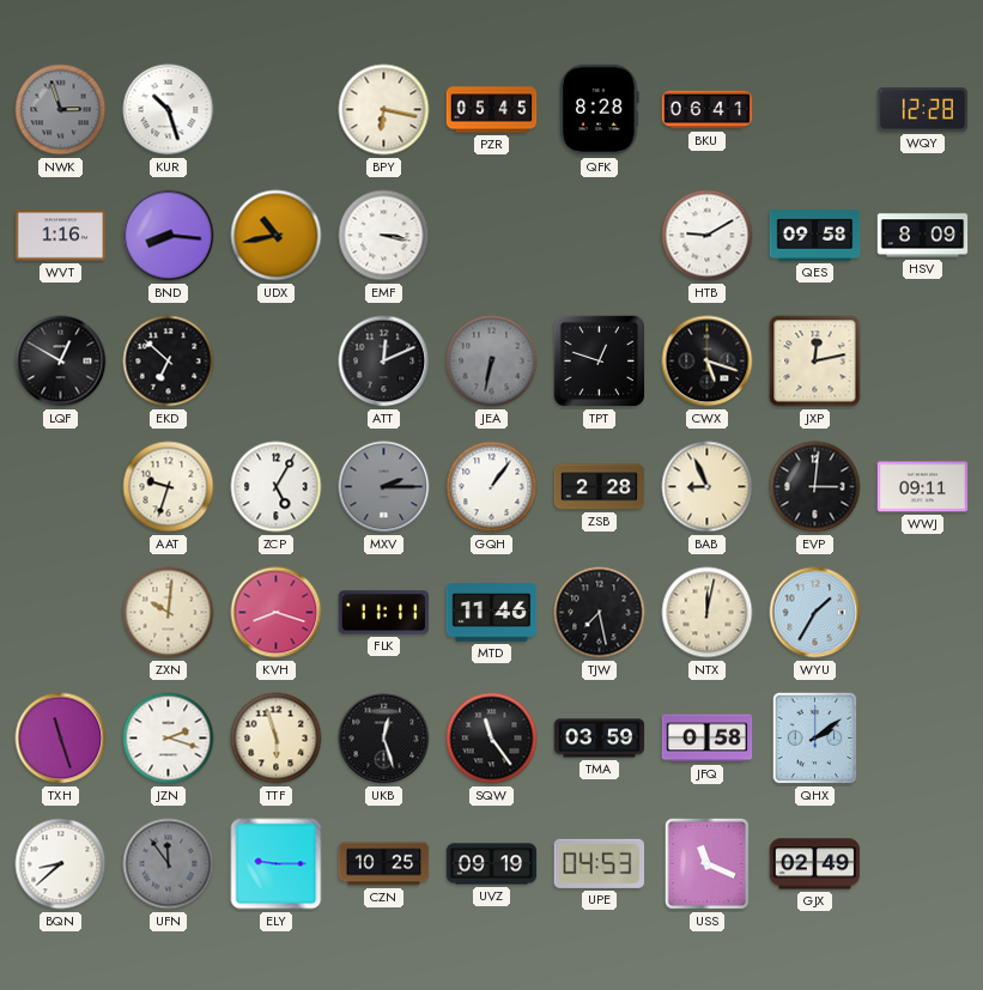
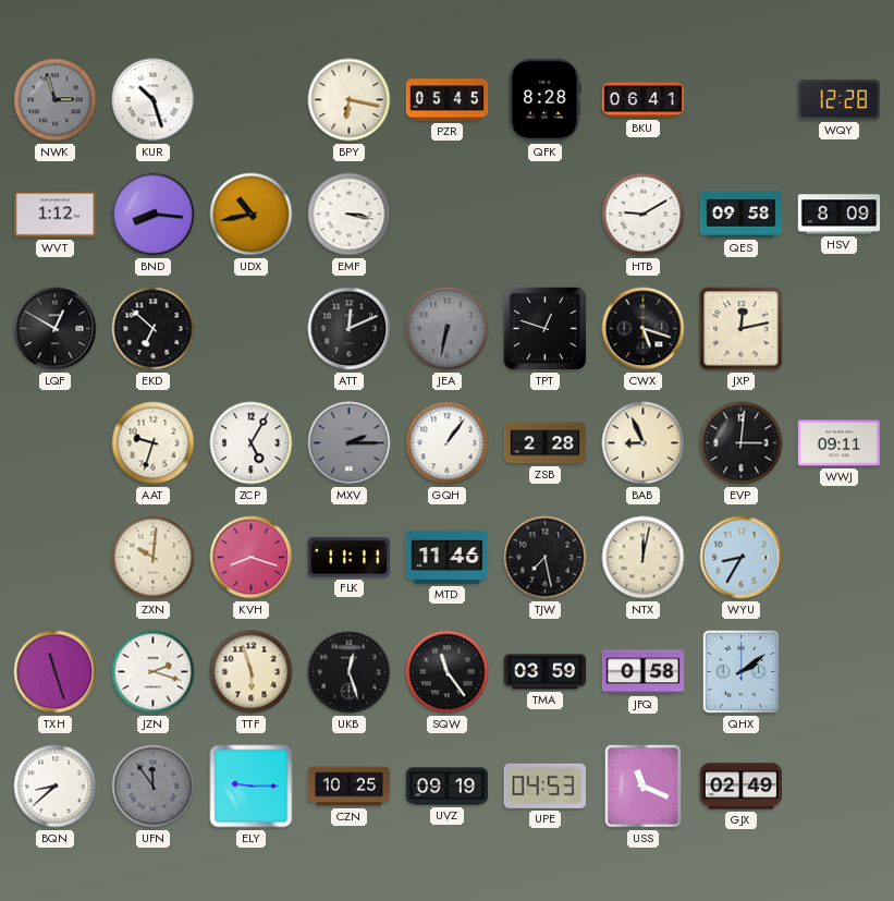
WVT: 1:16 -> 1:12 (56, 215)
WYU: 1:35 -> 8:35 (742, 558)
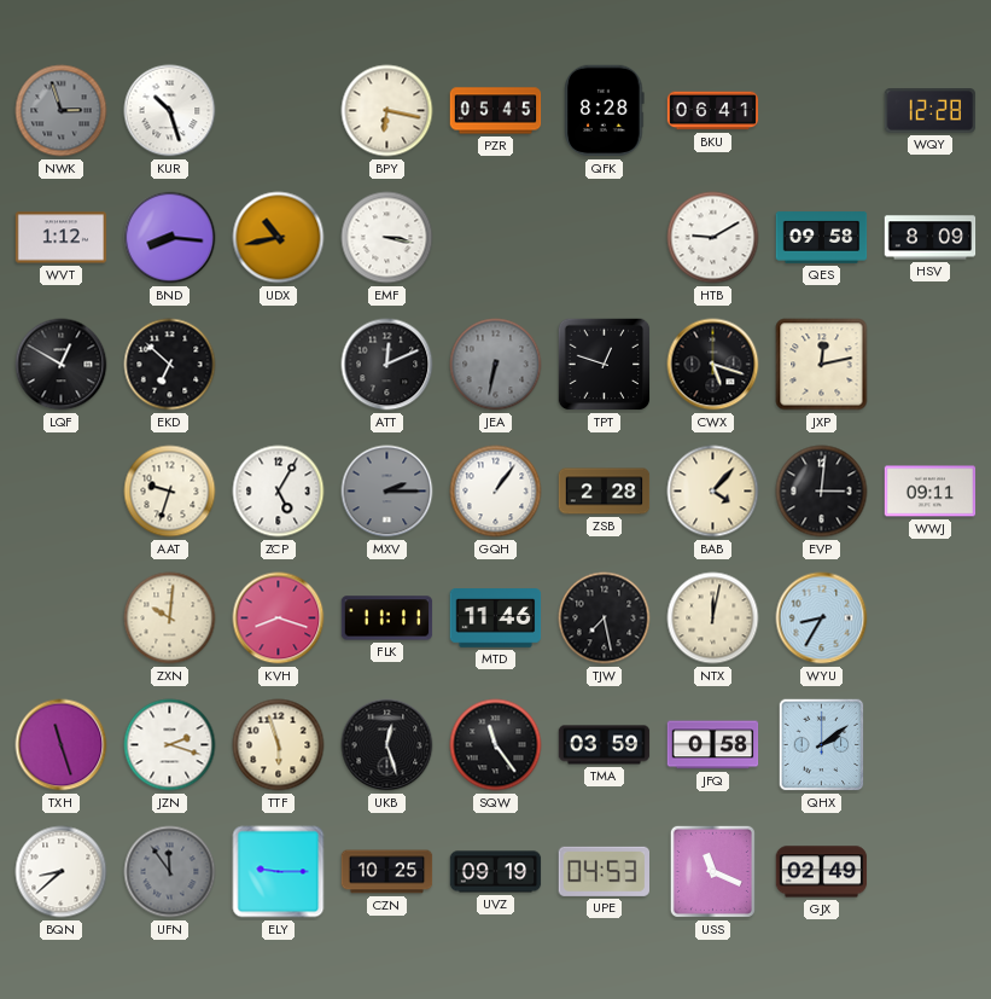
BAB: 8:56 -> 4:07 (713, 492)
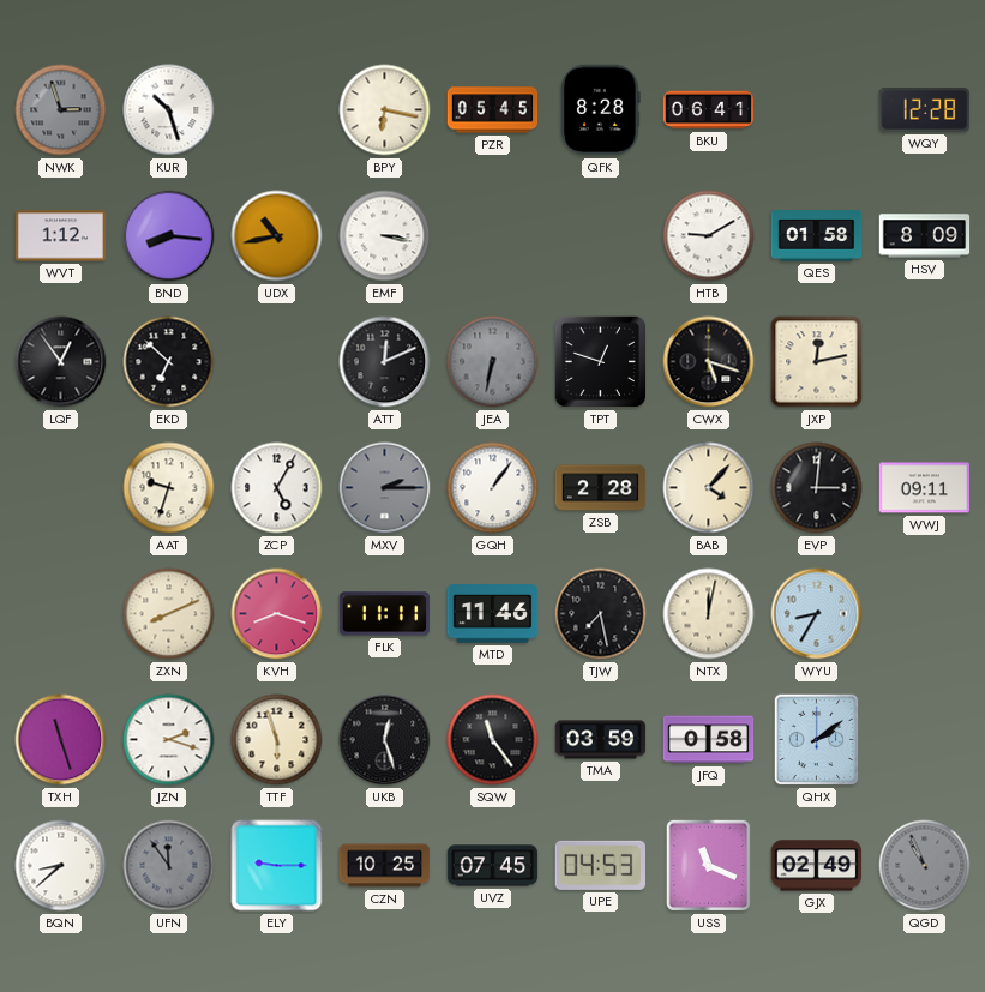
QES: 09:58 -> 01:58 (817, 236)
LQF: 12:50 -> 12:54 (61, 362)
ZXN: 10:01 -> 8:11 (169, 614)
UVZ: 09:19 -> 07:45 (493, 866)
QGD: none -> 10:56 (925, 866)
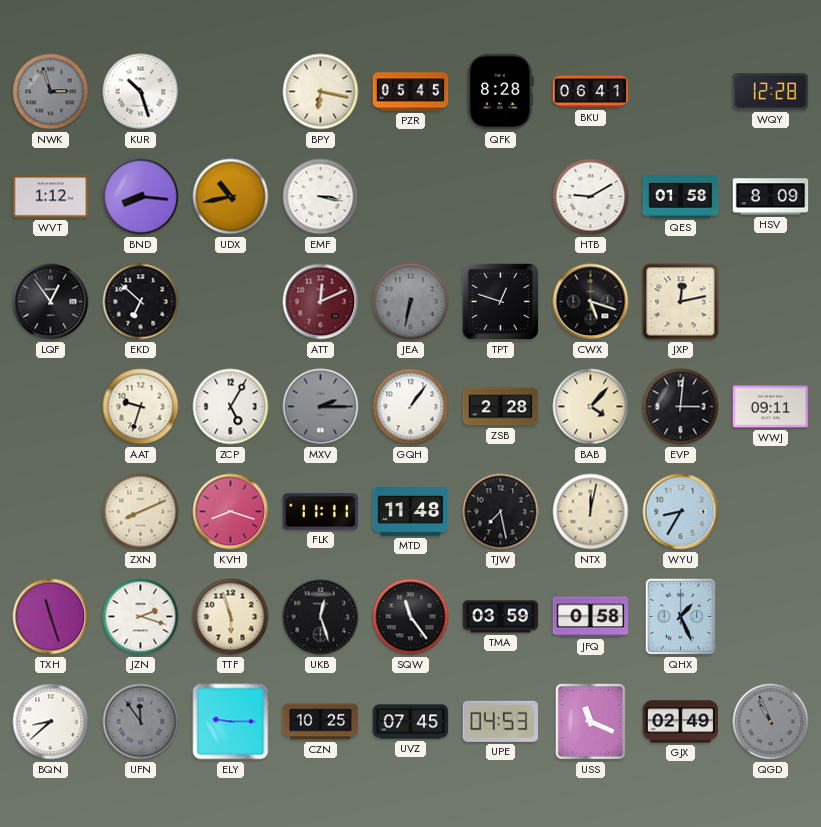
ATT dial: black -> burgundy (321, 302)
MTD: 11:46 -> 11:48 (411, 512)
QHX: 2:09 -> 1:26 (681, 617)
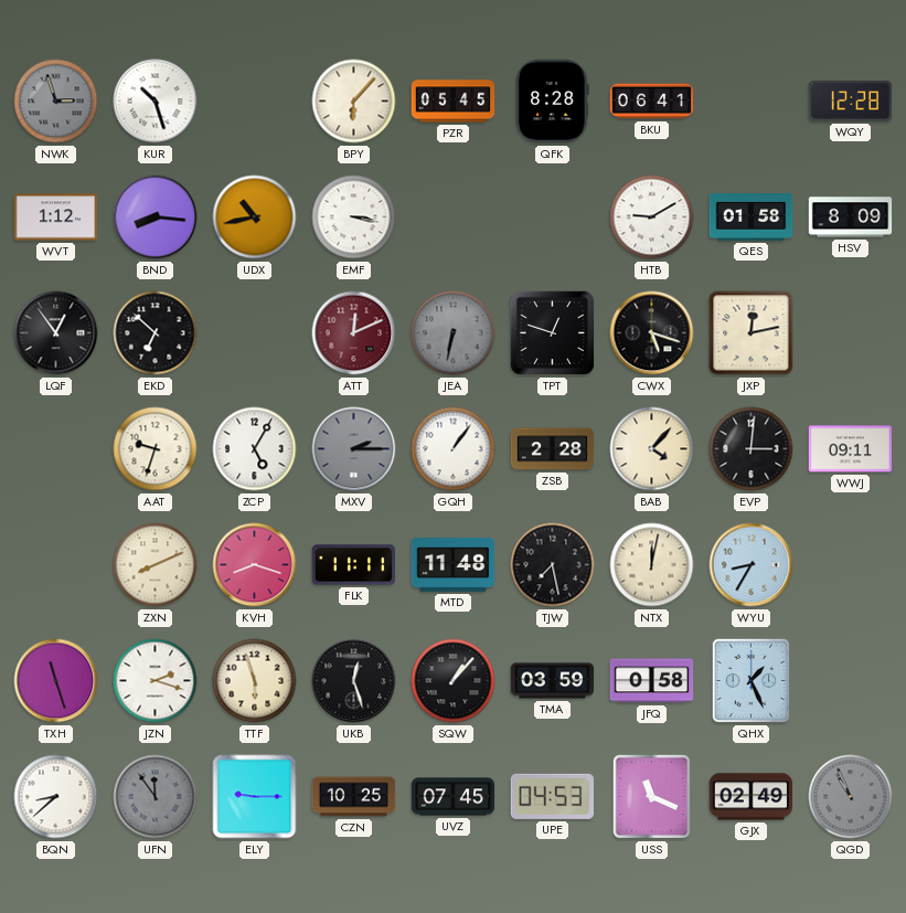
BPY: 6:17 -> 6:07 (354, 102)
SQW: 11:24 -> 1:07 (454, 681)
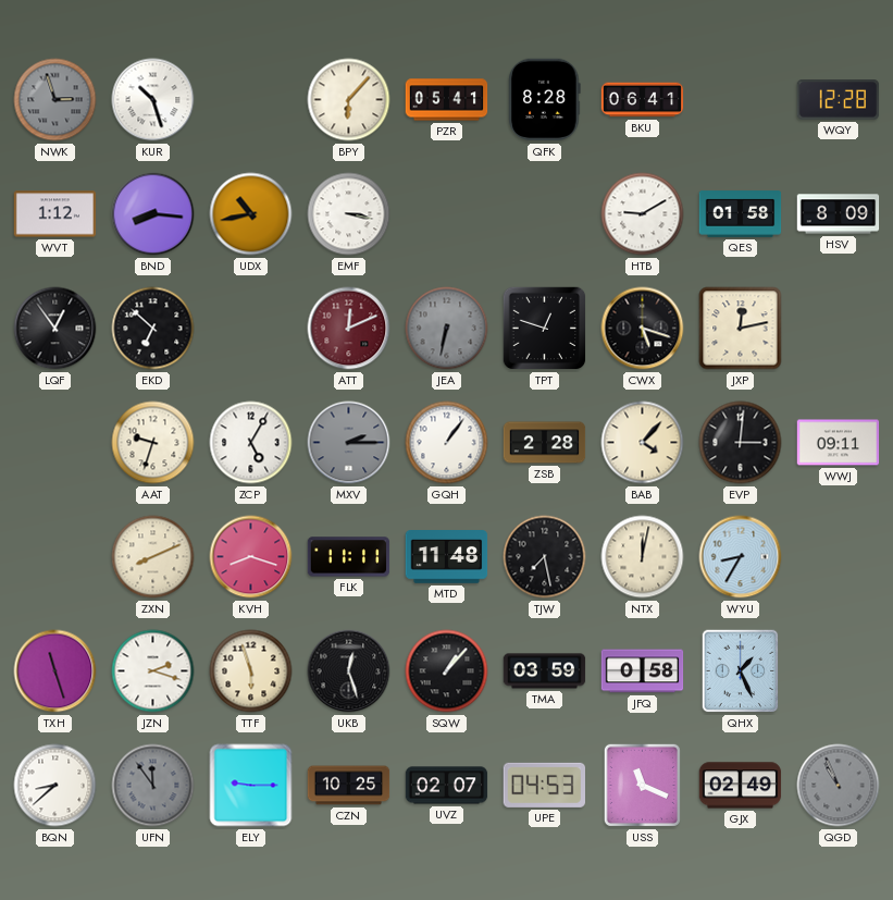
PZR: 05:45 -> 05:41 (447, 100)
UVZ: 07:45 -> 02:07 (447, 786)
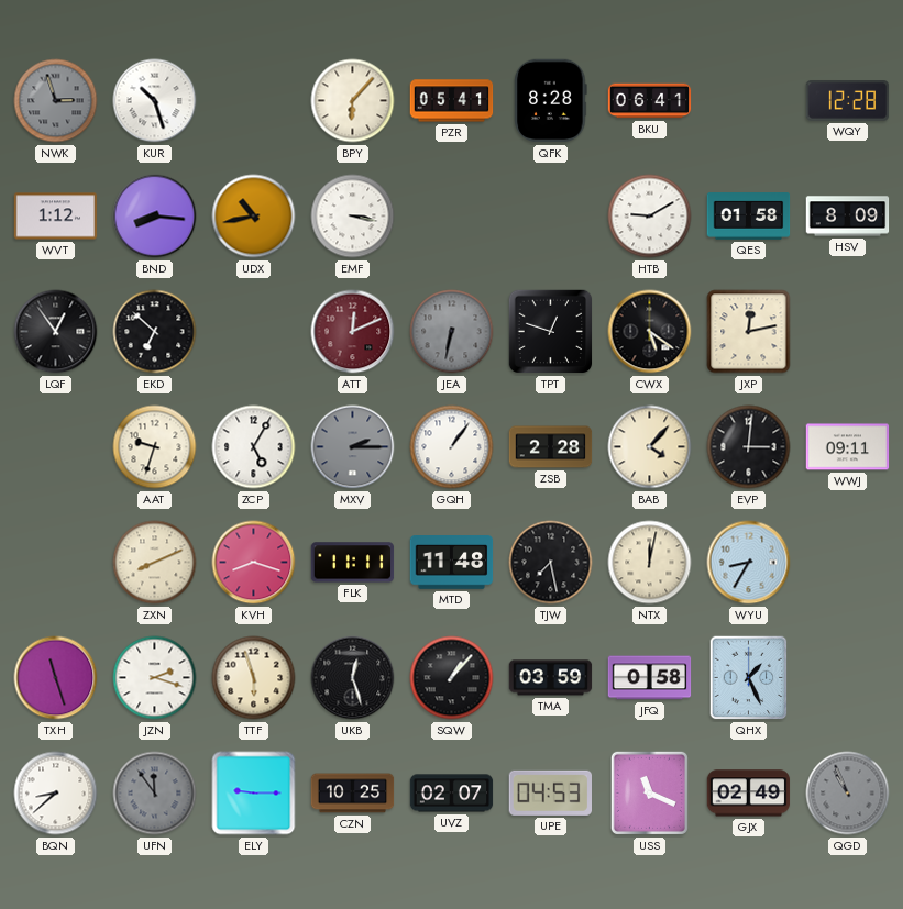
CWX: 5:18 -> 5:21 (650, 332)
